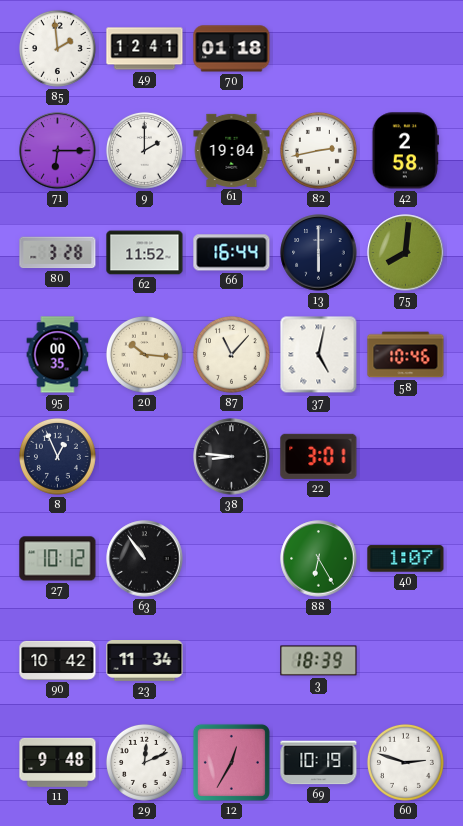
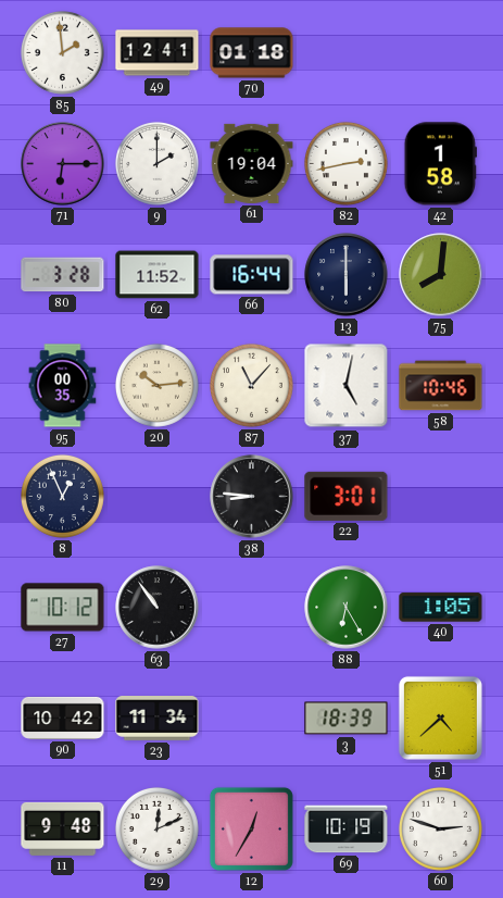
42: 2:58 -> 1:58 (440, 164)
20: 10:16 -> 10:14 (156, 385)
40: 1:07 -> 1:05 (441, 608)
51: none -> 4:38 (440, 718)
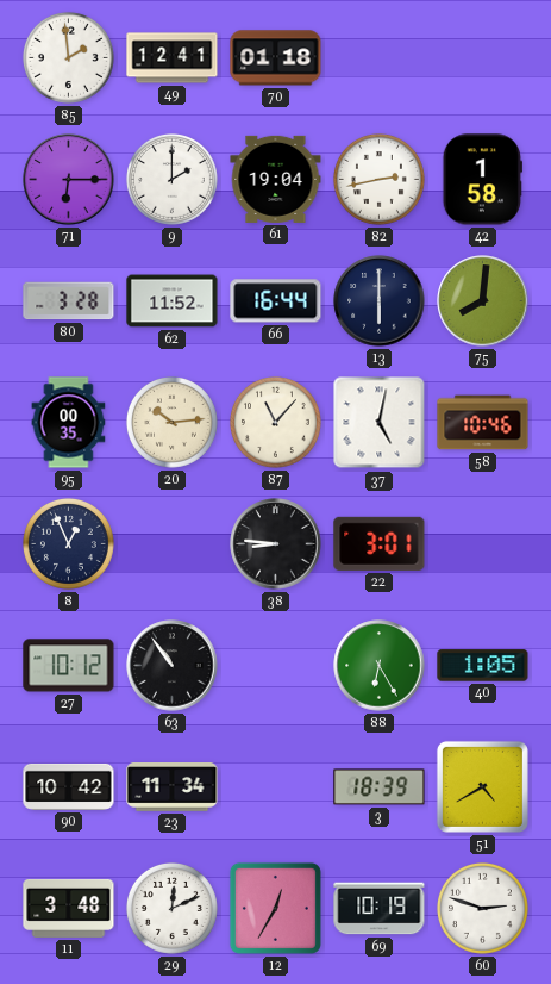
51: 4:38 -> 4:40 (482, 786)
11: 9:48 -> 3:48 (69, 908)
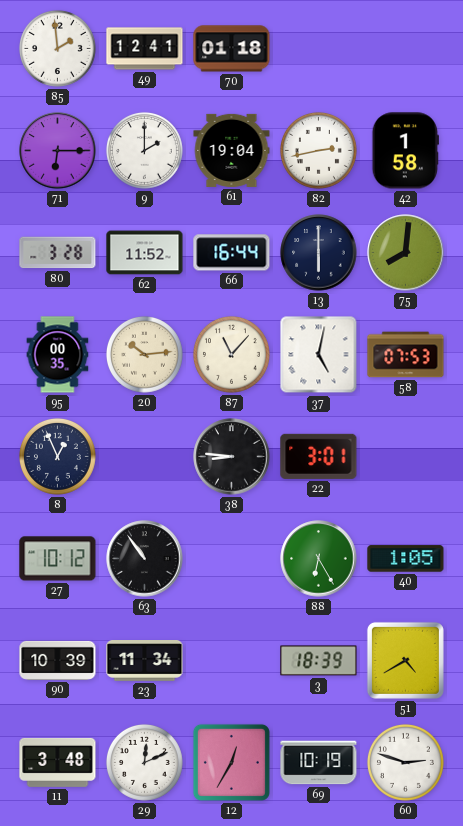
58: 10:46 -> 07:53 (406, 355)
90: 10:42 -> 10:39 (58, 660)
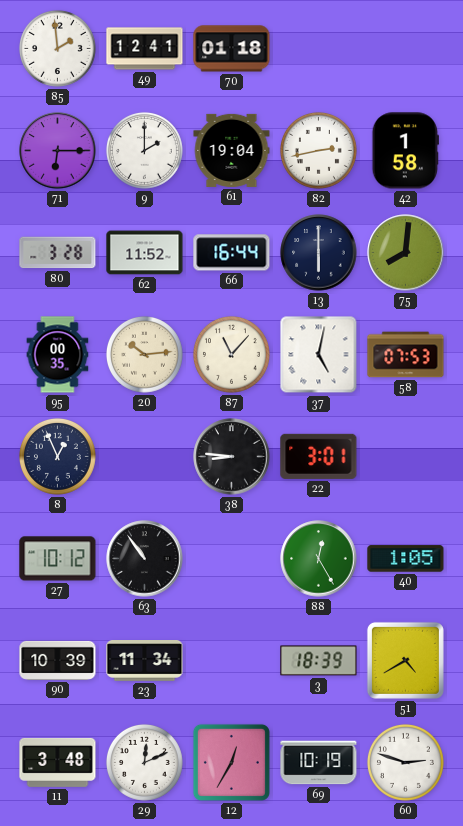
88: 6:25 -> 12:25 (319, 559)
